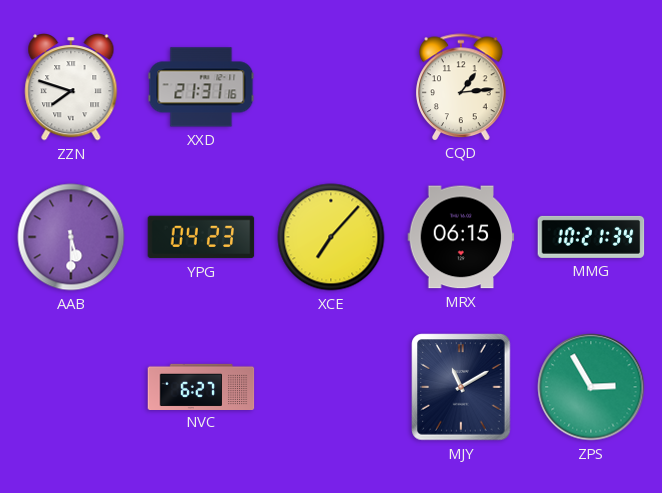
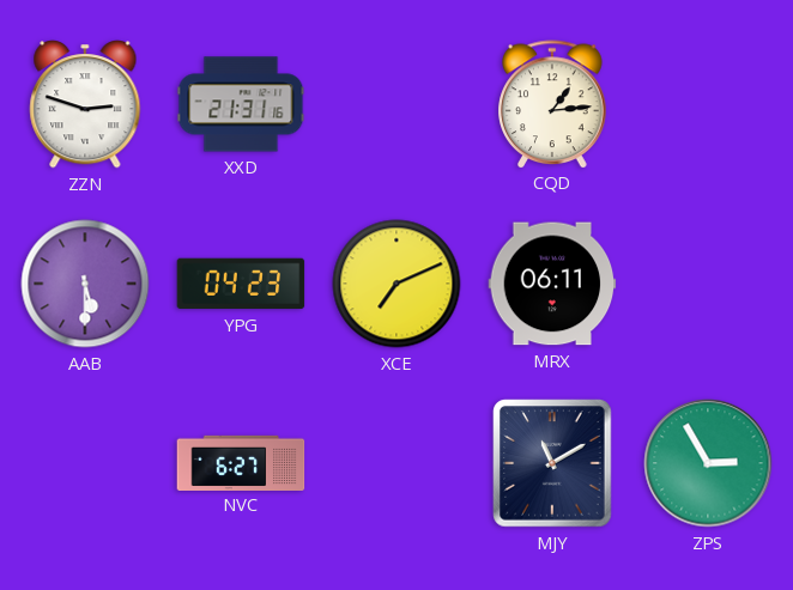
ZZN: 7:48 -> 2:48 (85, 104)
XCE: 7:07 -> 7:11 (396, 284)
MRX: 06:15 -> 06:11 (552, 284)
MMG: 10:21 -> none (591, 237)
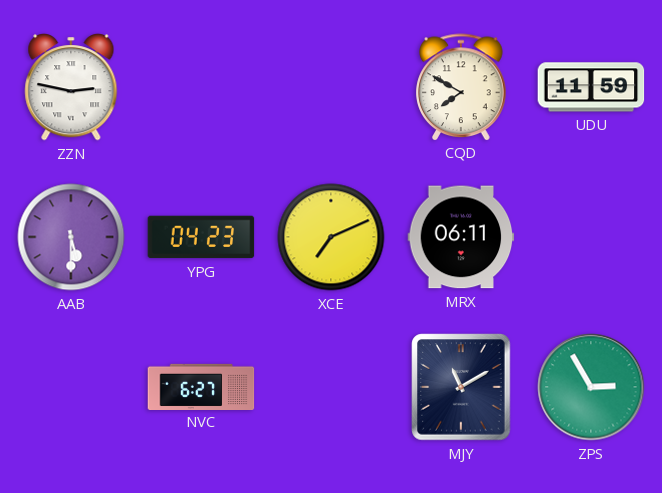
ZZN: 2:48 -> 2:47 (71, 87)
XXD: 21:31 -> none (241, 104)
CQD: 1:14 -> 7:50 (461, 87)
UDU: none -> 11:59 (591, 87)
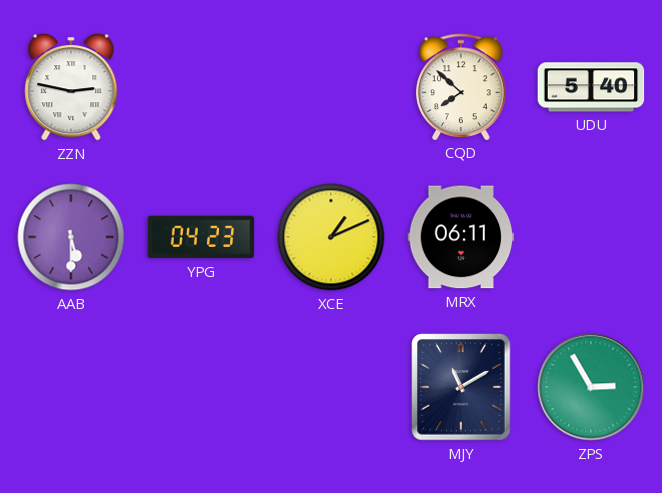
CQD: 7:50 -> 7:52 (461, 87)
UDU: 11:59 -> 5:40 (591, 87)
XCE: 7:11 -> 1:11 (331, 237)
NVC: 6:27 -> none (201, 386)
